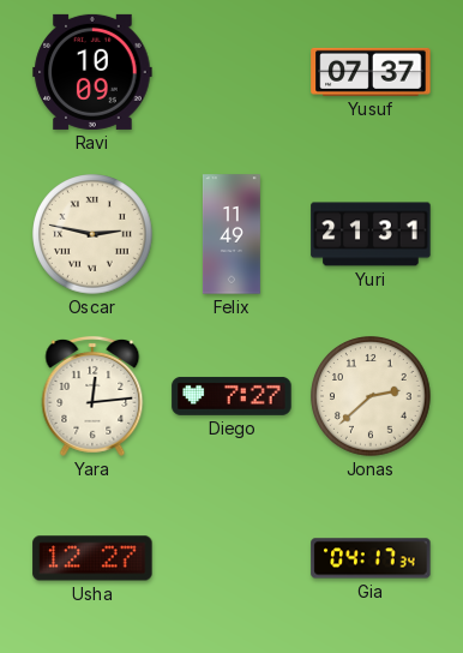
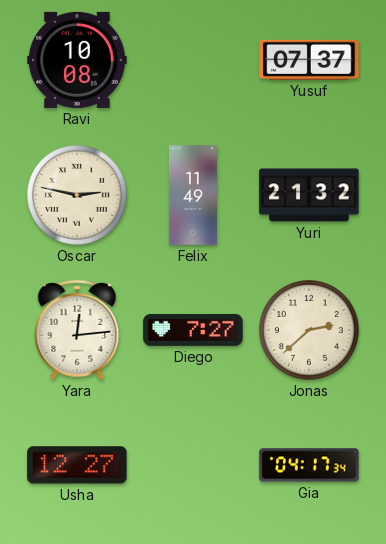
Ravi: 10:09 -> 10:08 (77, 60)
Yuri: 21:31 -> 21:32 (309, 195)
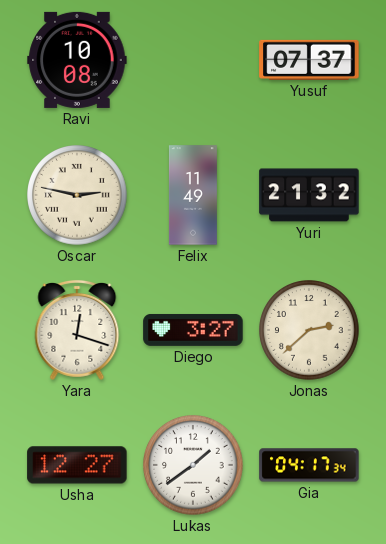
Yara: 12:14 -> 12:18 (77, 330)
Diego: 7:27 -> 3:27 (193, 330)
Lukas: none -> 1:39 (193, 465)
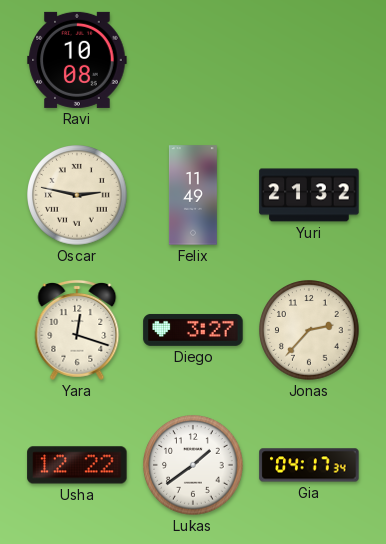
Yusuf: 07:37 -> none (309, 60)
Jonas: 2:38 -> 2:37 (309, 330)
Usha: 12:27 -> 12:22 (77, 465)
